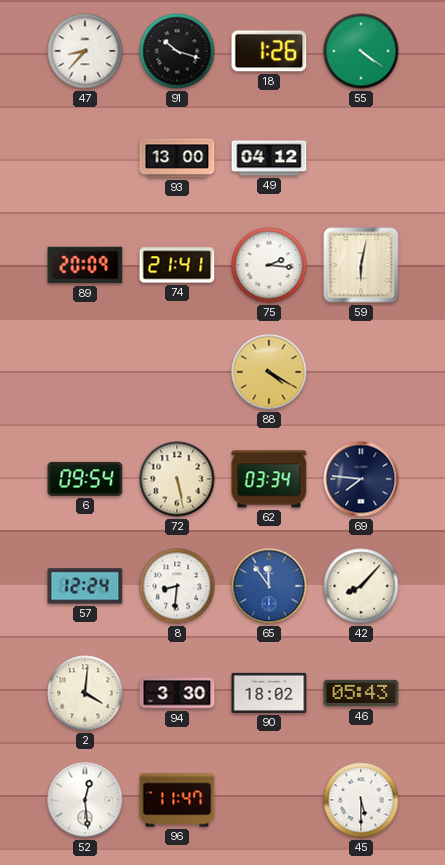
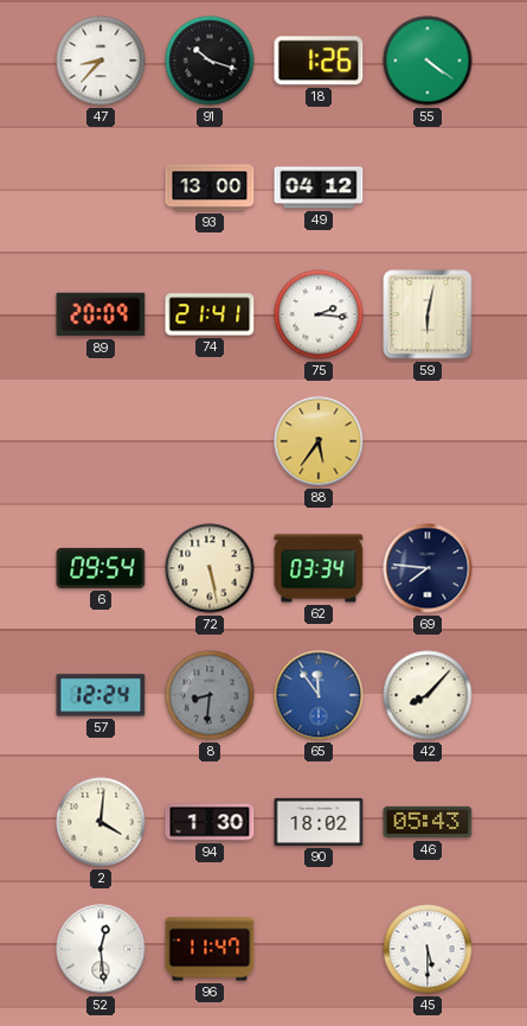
88: 4:20 -> 5:36 (319, 441)
8 dial: white -> grey (210, 695)
94: 3:30 -> 1:30 (210, 822)
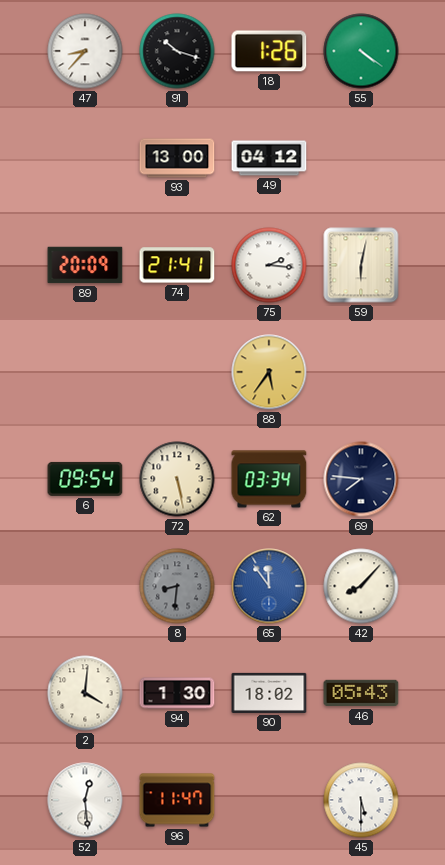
57: 12:24 -> none (101, 695)
